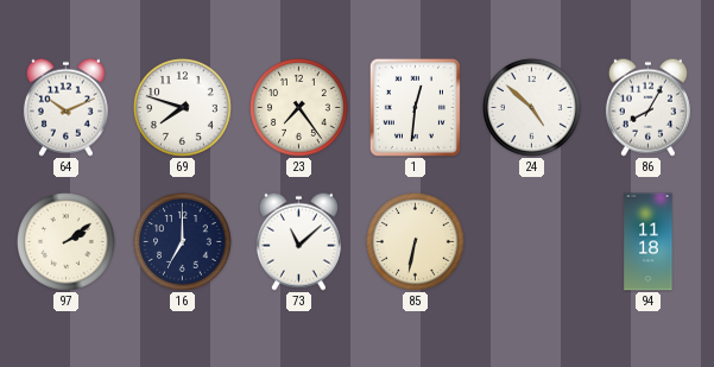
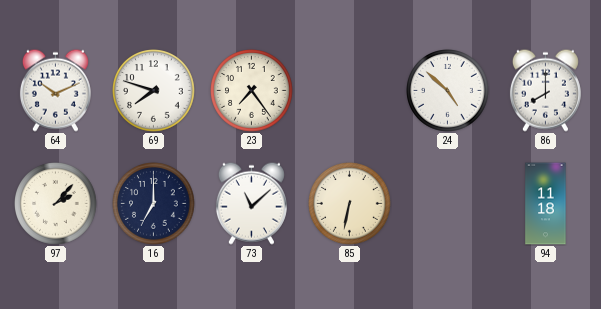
1: 12:31 -> none (415, 107)
86: 8:05 -> 8:00 (545, 90)
97: 2:09 -> 2:07 (56, 204)
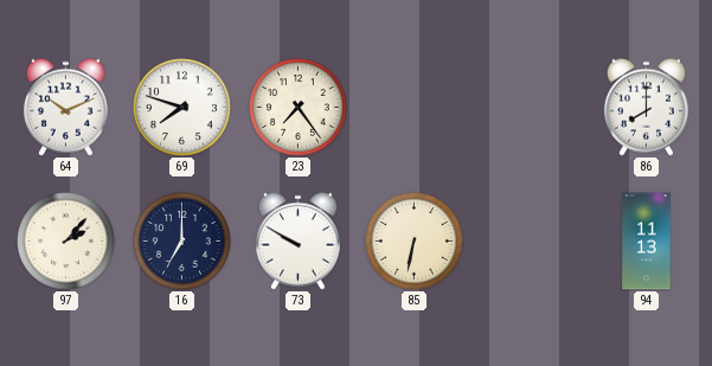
24: 4:52 -> none (448, 91)
73: 11:08 -> 9:50 (297, 240)
94: 11:18 -> 11:13 (647, 242)
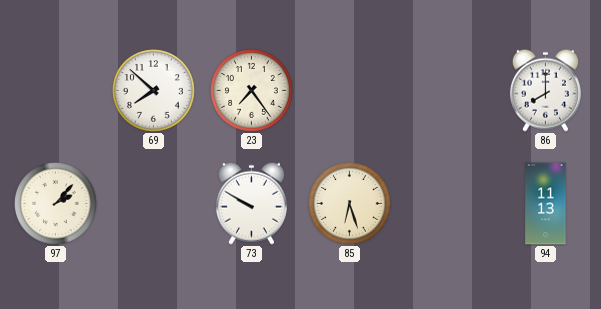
64: 10:11 -> none (65, 107)
69: 7:48 -> 7:52 (154, 91)
16: 7:00 -> none (182, 242)
85: 6:32 -> 6:27 (350, 204)
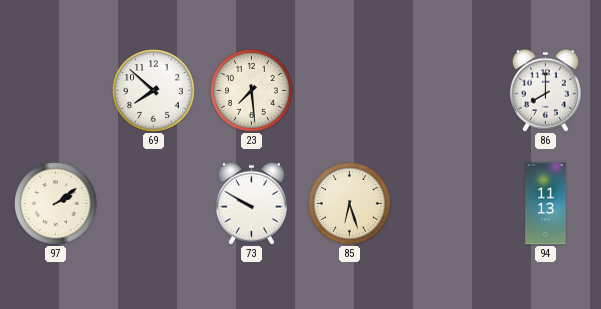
23: 7:24 -> 7:29 (252, 91)
97: 2:07 -> 2:09 (56, 204)
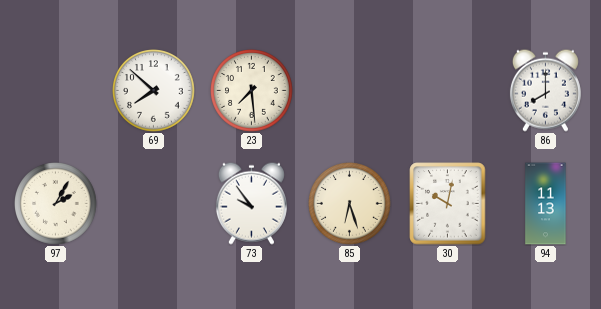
97: 2:09 -> 2:05 (56, 204)
73: 9:50 -> 9:54 (251, 203)
30: none -> 10:02 (448, 204)
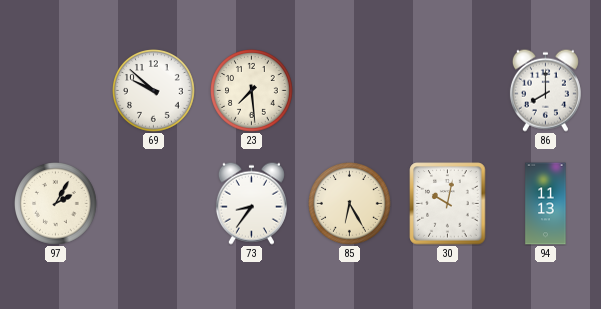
69: 7:52 -> 9:52 (154, 91)
73: 9:54 -> 8:36 (251, 203)
85: 6:27 -> 6:25 (350, 204)
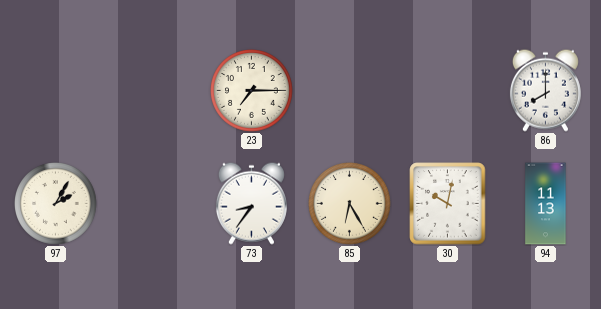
69: 9:52 -> none (154, 91)
23: 7:29 -> 7:15 (252, 91)
